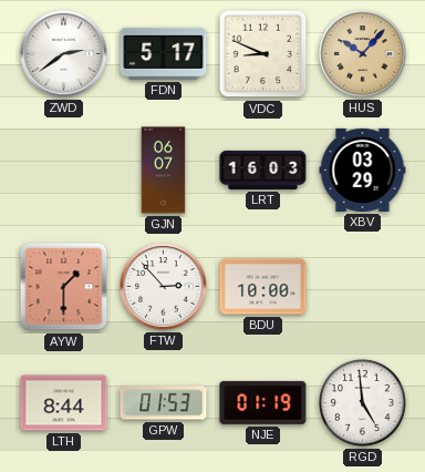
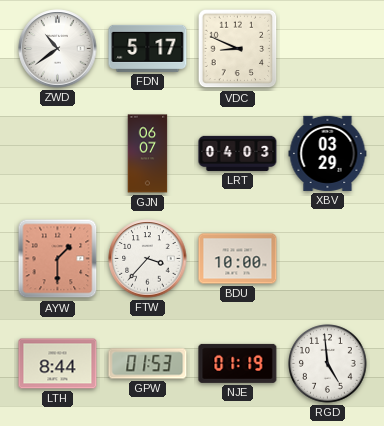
ZWD: 2:39 -> 10:39 (58, 49)
HUS: 10:07 -> none (363, 54)
LRT: 16:03 -> 04:03 (238, 153)
FTW: 2:53 -> 3:37 (148, 259)
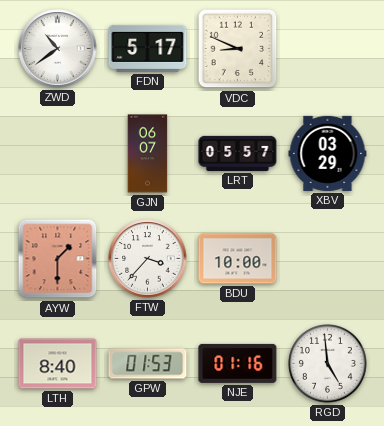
LRT: 04:03 -> 05:57 (238, 153)
LTH: 8:44 -> 8:40 (58, 364)
NJE: 01:19 -> 01:16 (238, 363)
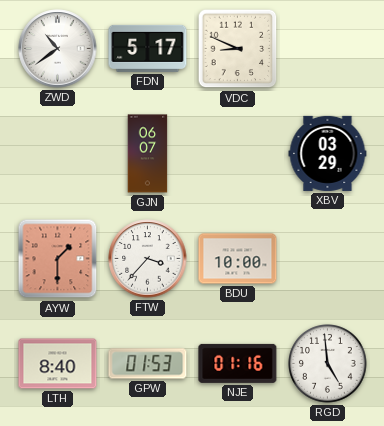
LRT: 05:57 -> none (238, 153)
